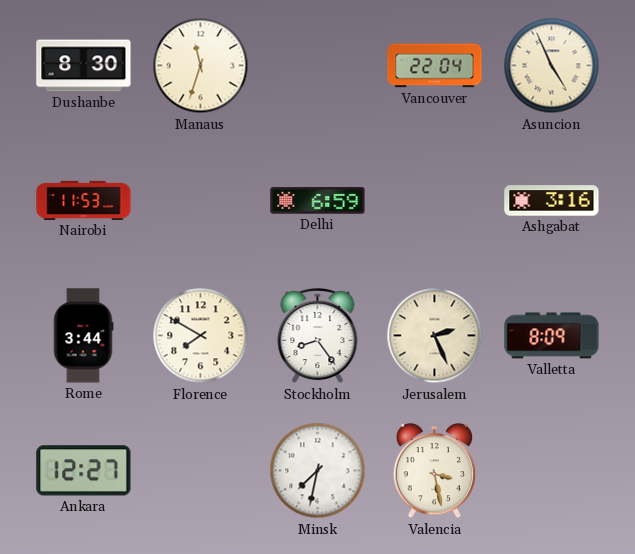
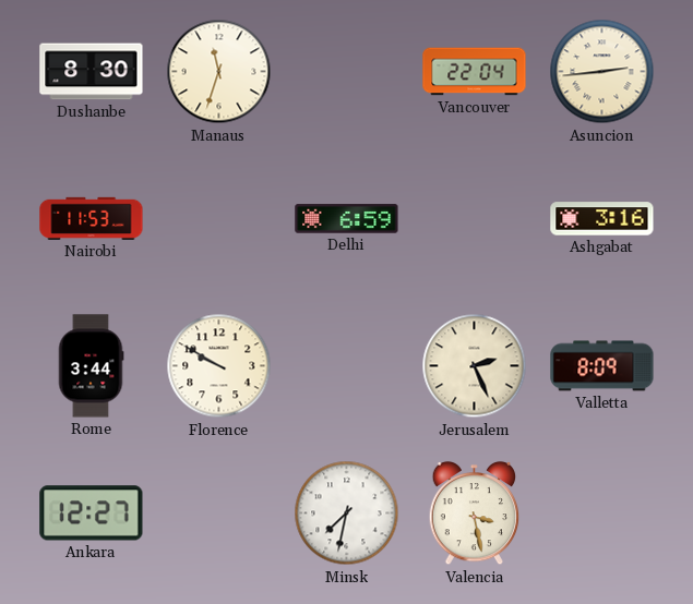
Asuncion: 4:56 -> 2:44 (602, 72)
Florence: 7:50 -> 9:50 (219, 366)
Stockholm: 8:24 -> none (318, 337)
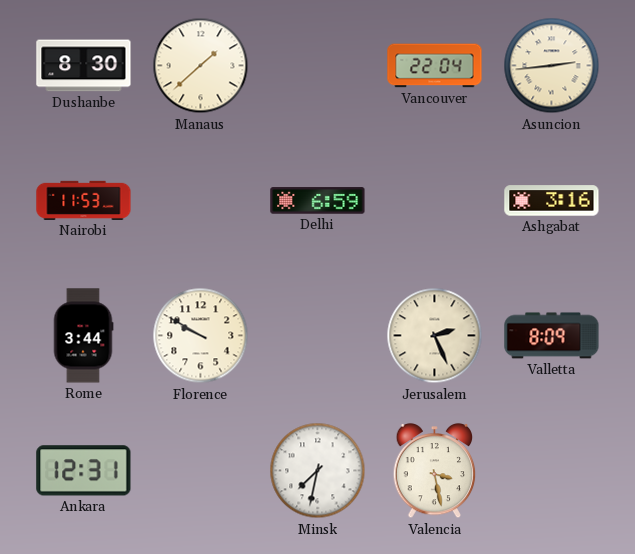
Manaus: 11:33 -> 1:38 (201, 66)
Ankara: 12:27 -> 12:31 (84, 471)
